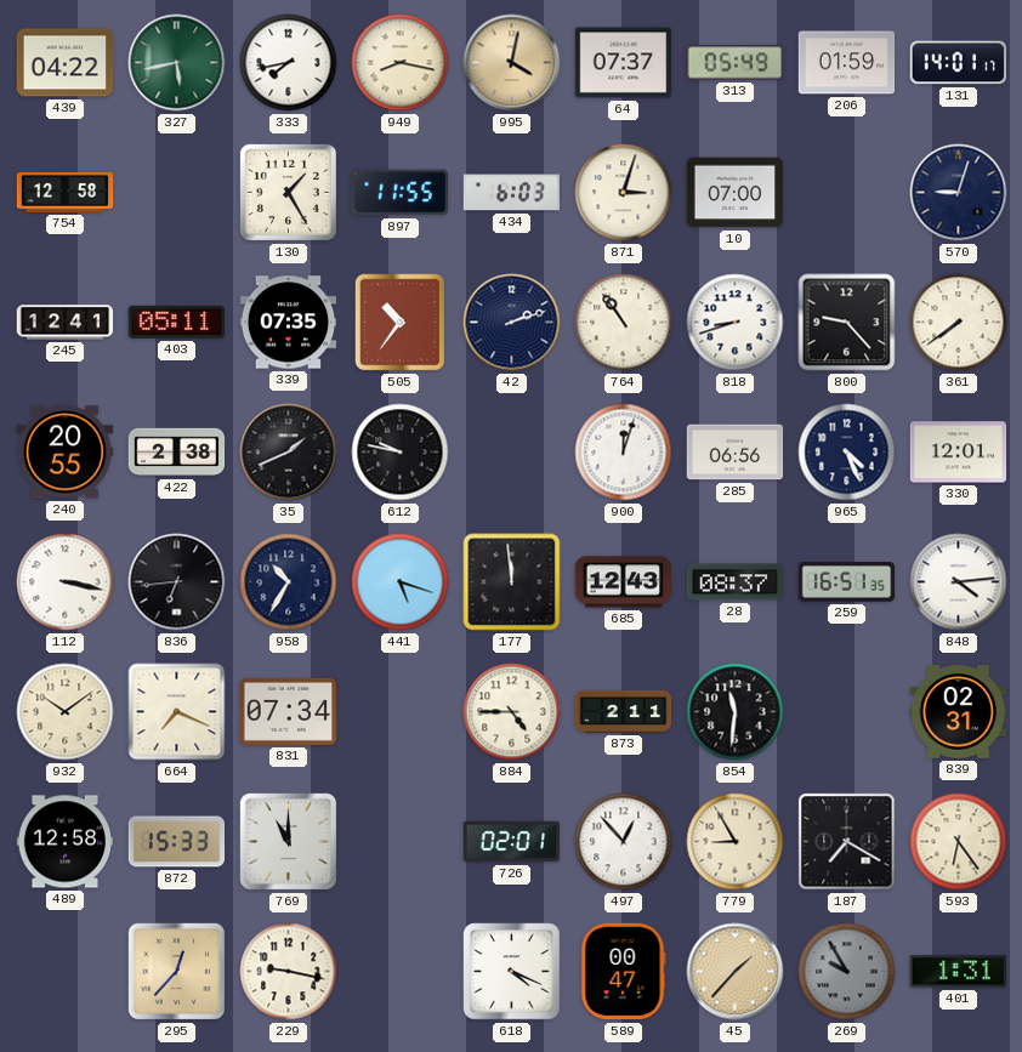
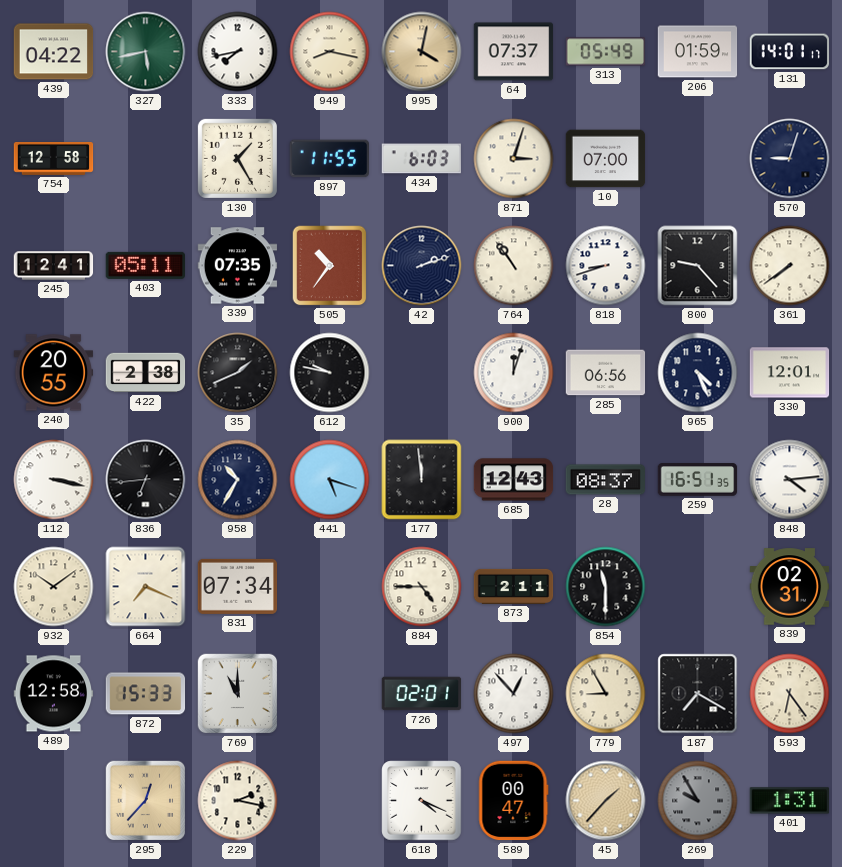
854: 11:31 -> 11:30 (606, 587)
229: 9:17 -> 2:17 (238, 801)
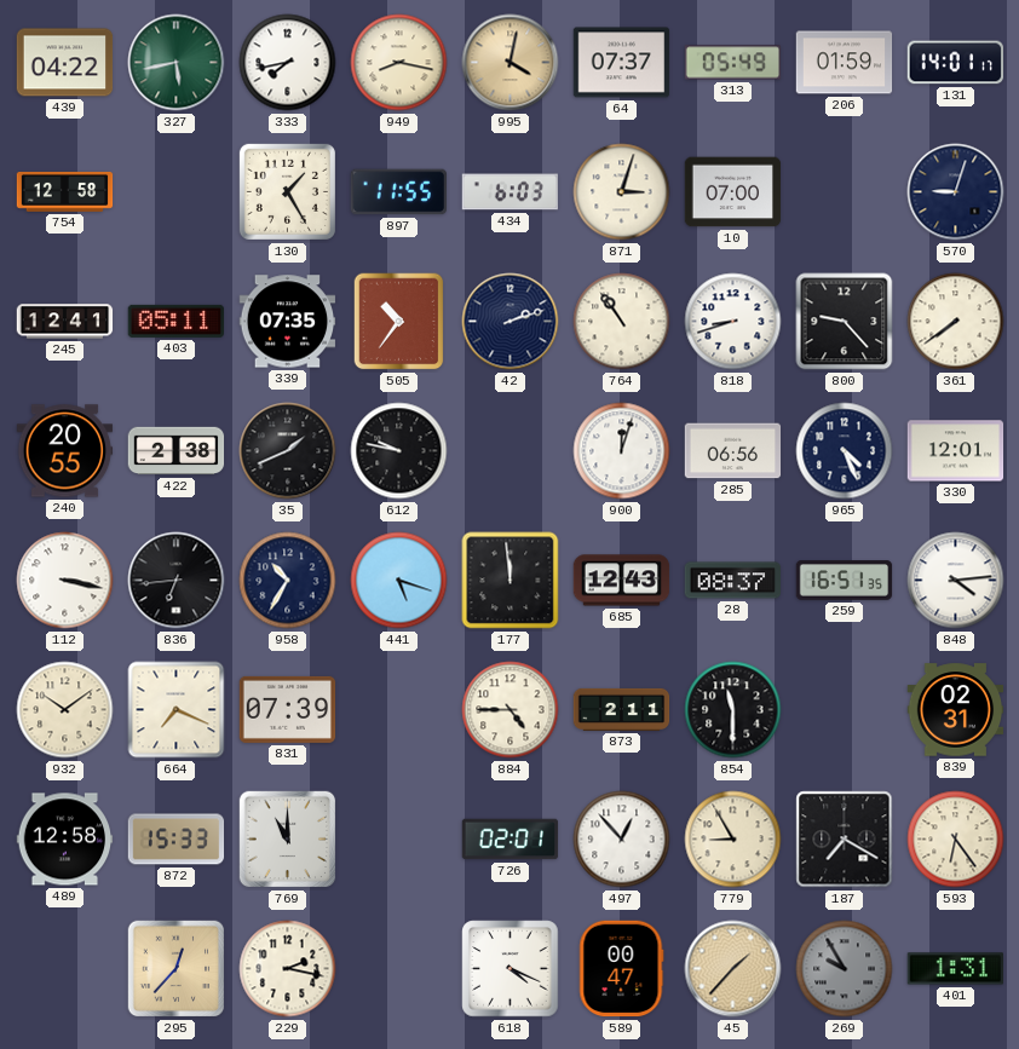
831: 07:34 -> 07:39 (288, 709)
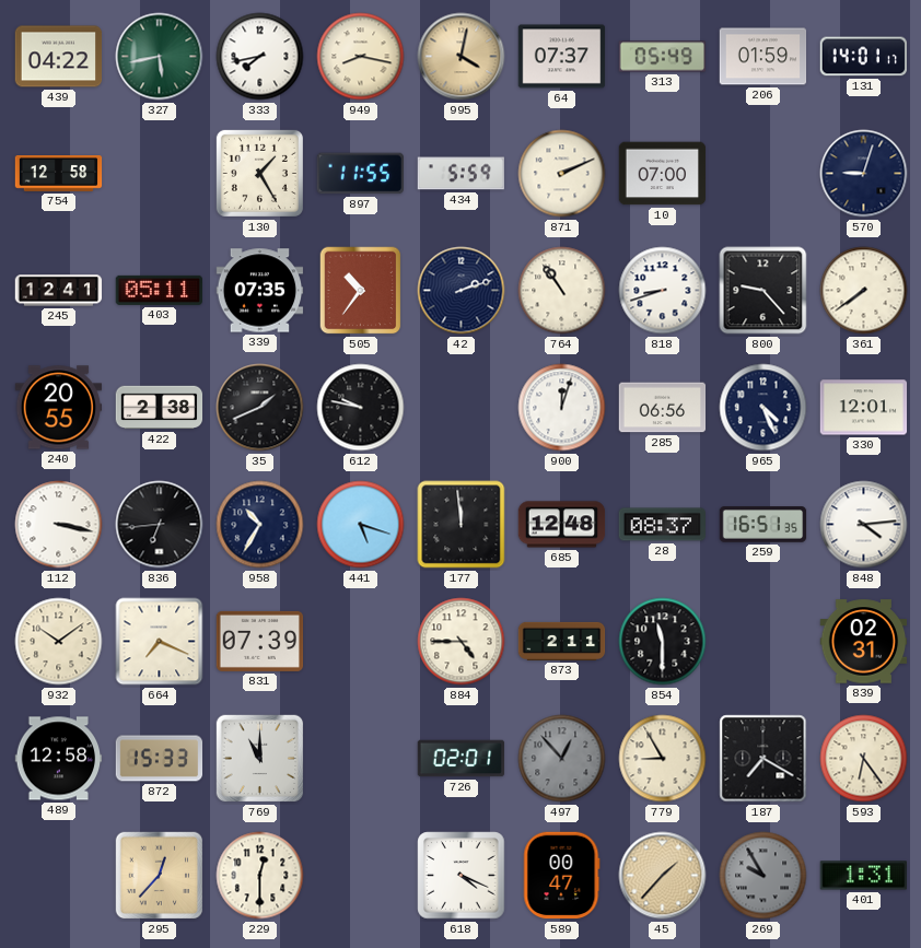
434: 6:03 -> 5:59 (460, 174)
871: 3:03 -> 2:11 (562, 174)
685: 12:43 -> 12:48 (562, 525)
497 dial: white -> grey (562, 759)
229: 2:17 -> 12:30 (260, 876)
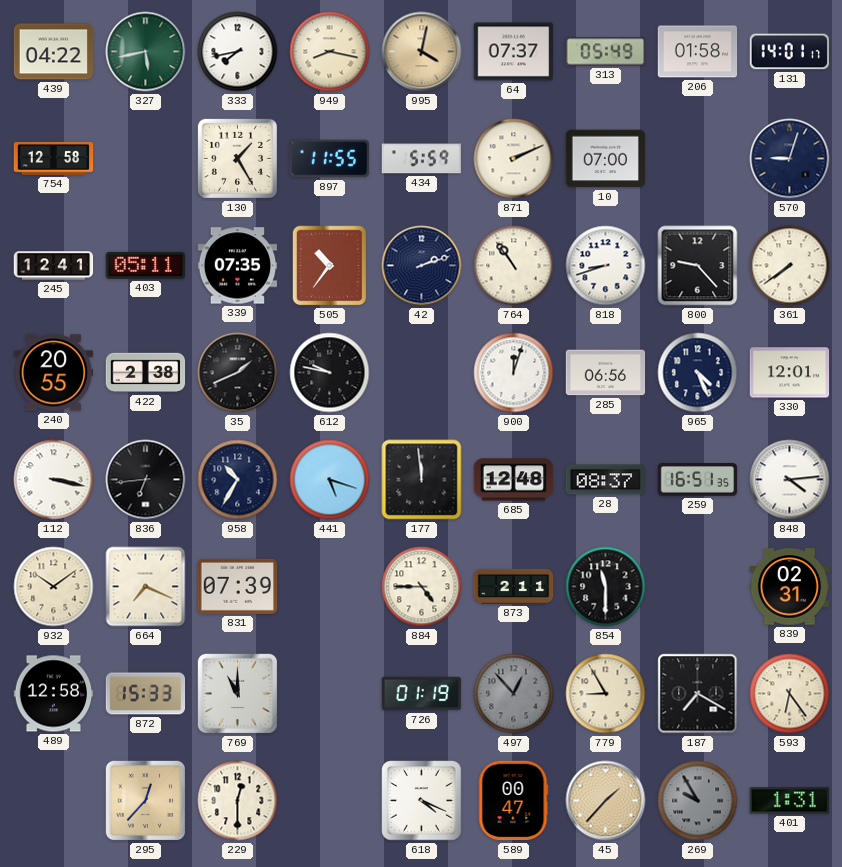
206: 01:59 -> 01:58 (698, 52)
726: 02:01 -> 01:19 (422, 694)
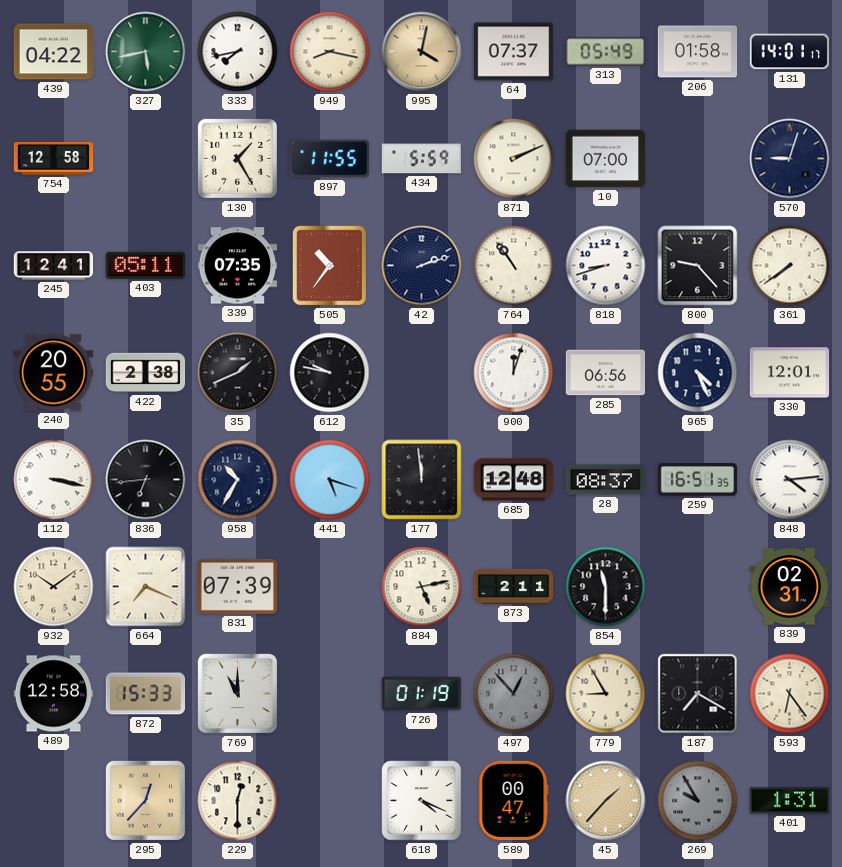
884: 4:45 -> 5:13 (422, 587)
